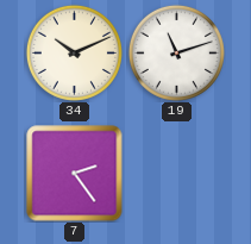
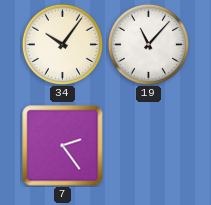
34: 10:11 -> 10:06 (62, 44)
19: 11:12 -> 11:07 (148, 44)
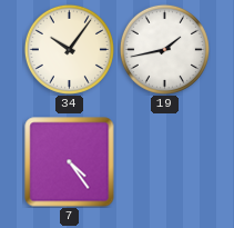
19: 11:07 -> 1:43 (164, 49)
7: 2:24 -> 4:24 (70, 162)
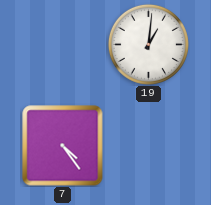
34: 10:06 -> none (69, 49)
19: 1:43 -> 1:01 (148, 44)
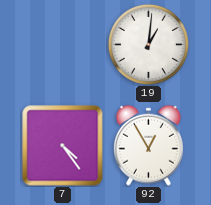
92: none -> 12:55 (148, 145)
